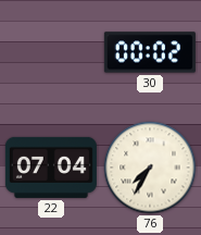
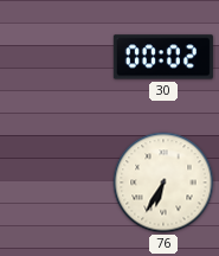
22: 07:04 -> none (51, 168)
76: 7:35 -> 6:35 (163, 183)
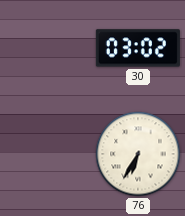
30: 00:02 -> 03:02 (138, 48)
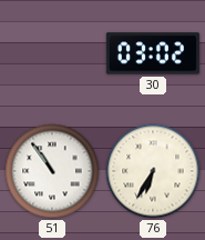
51: none -> 10:54 (52, 171)
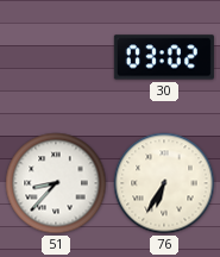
51: 10:54 -> 8:37 (56, 183)
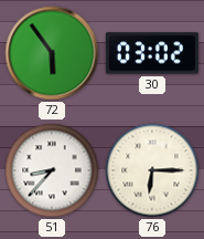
72: none -> 5:54 (52, 53)
76: 6:35 -> 6:15 (152, 170)
